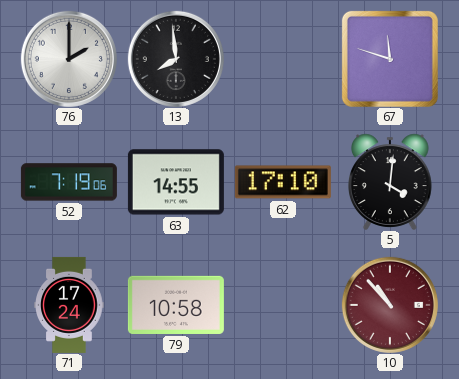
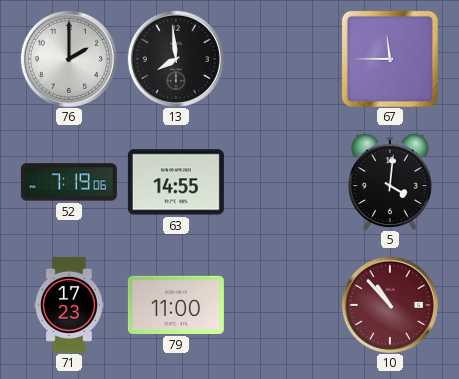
67: 11:48 -> 11:45 (390, 59)
62: 17:10 -> none (283, 182)
71: 17:24 -> 17:23 (69, 305)
79: 10:58 -> 11:00 (176, 305)
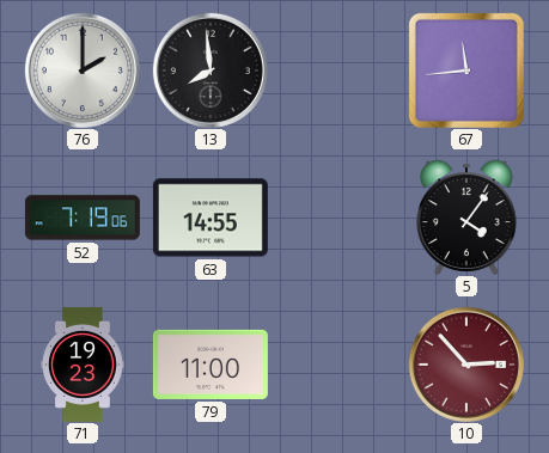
67: 11:45 -> 11:44 (466, 71)
5: 4:01 -> 4:06 (468, 218)
71: 17:23 -> 19:23 (83, 365)
10: 10:53 -> 2:53 (466, 365)
